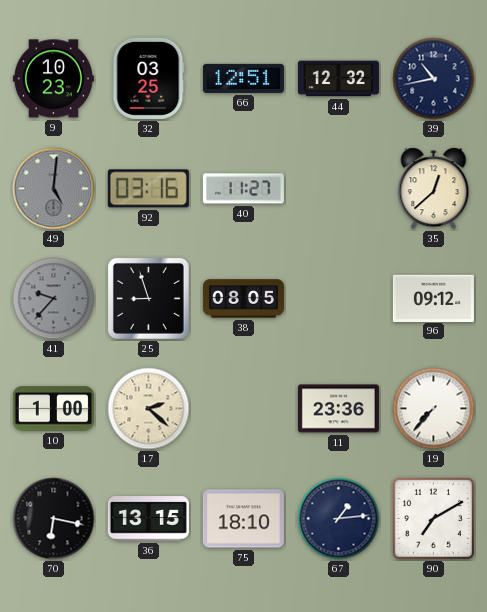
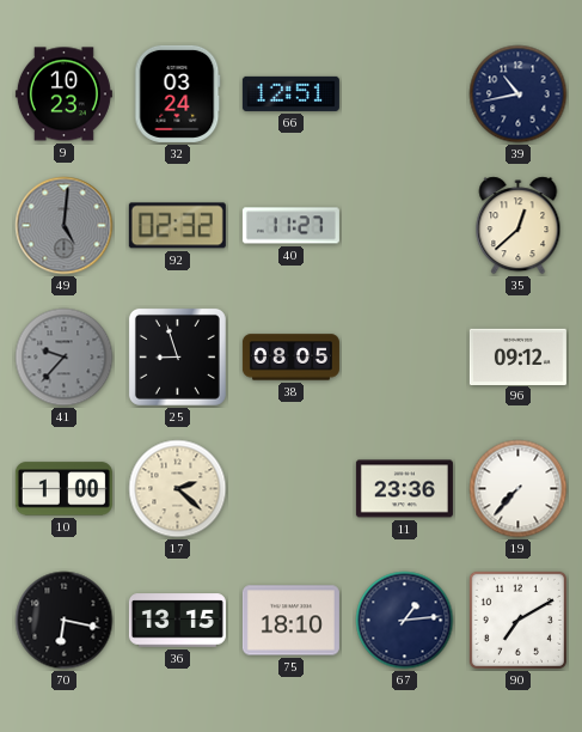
32: 03:25 -> 03:24 (178, 93)
44: 12:32 -> none (338, 79)
92: 03:16 -> 02:32 (177, 226)
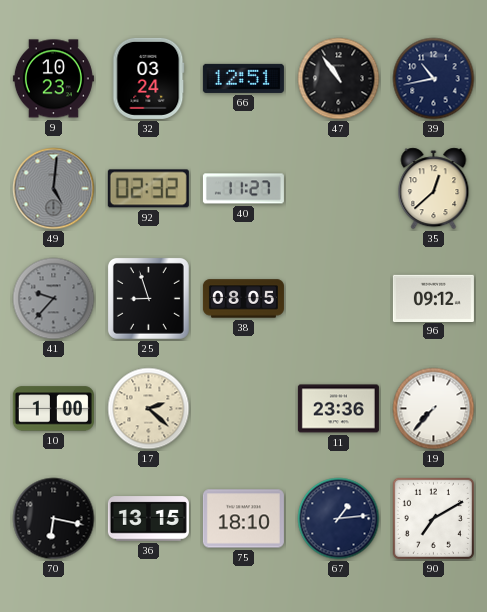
47: none -> 10:54 (339, 79)
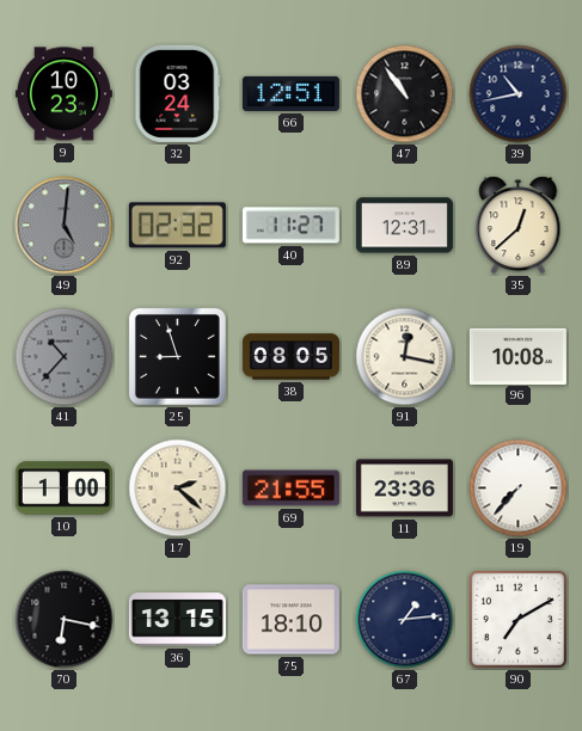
89: none -> 12:31 (404, 226)
41: 9:37 -> 10:37 (65, 357)
91: none -> 12:17 (405, 357)
96: 09:12 -> 10:08 (517, 356)
69: none -> 21:55 (290, 489)
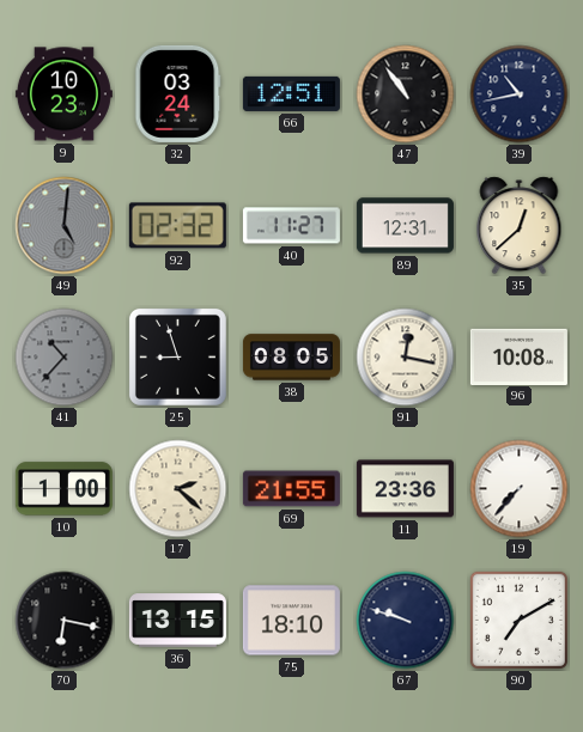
67: 1:14 -> 9:48 (406, 621)
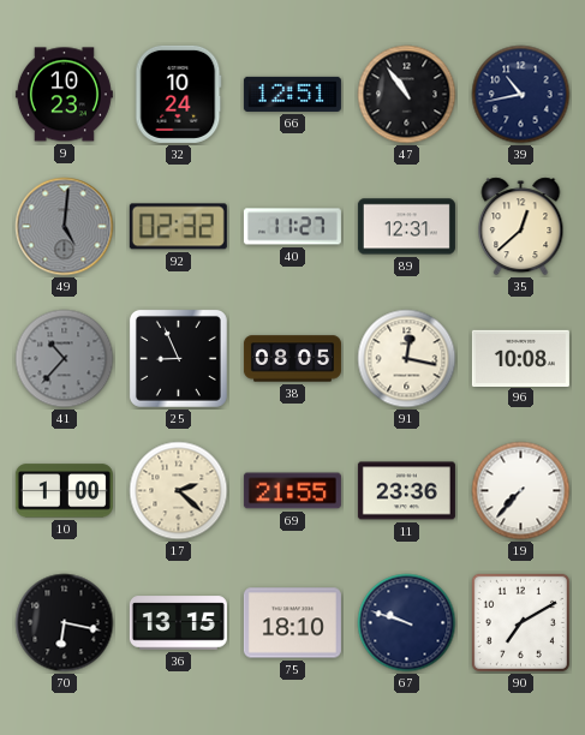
32: 03:24 -> 10:24 (179, 94)
25: 8:57 -> 8:56 (178, 358)
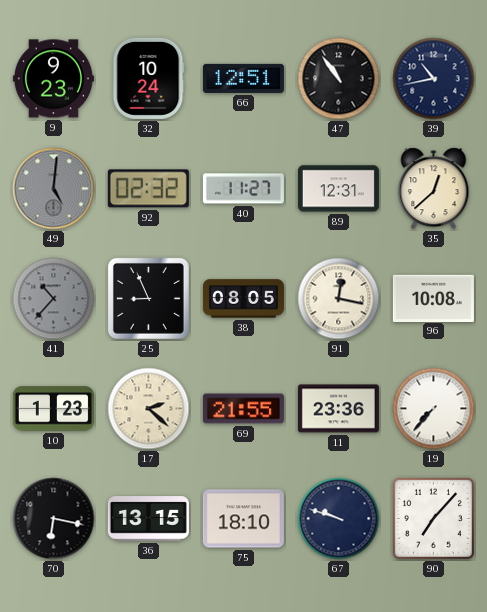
9: 10:23 -> 9:23 (53, 79)
10: 1:00 -> 1:23 (53, 409)
90: 7:10 -> 7:07 (433, 518)
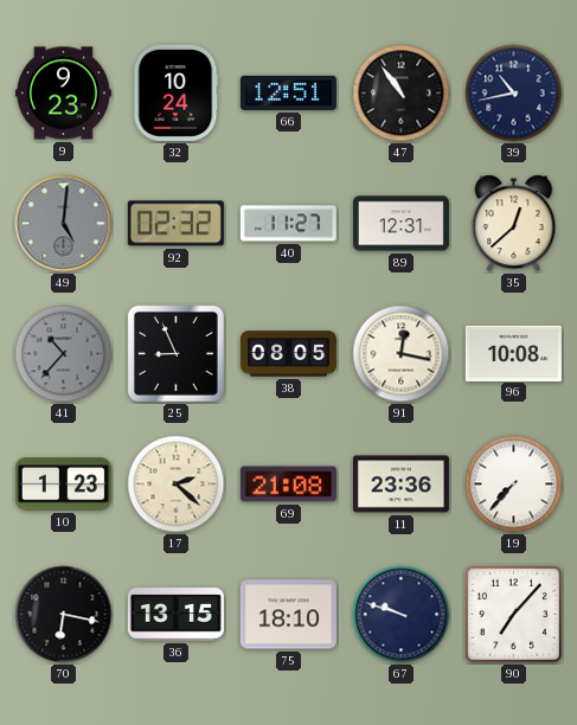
69: 21:55 -> 21:08 (288, 485)
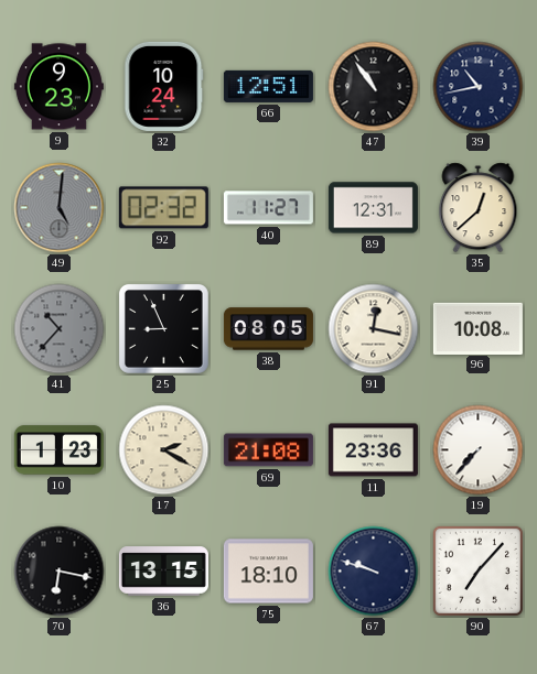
17: 2:22 -> 2:20 (164, 450)
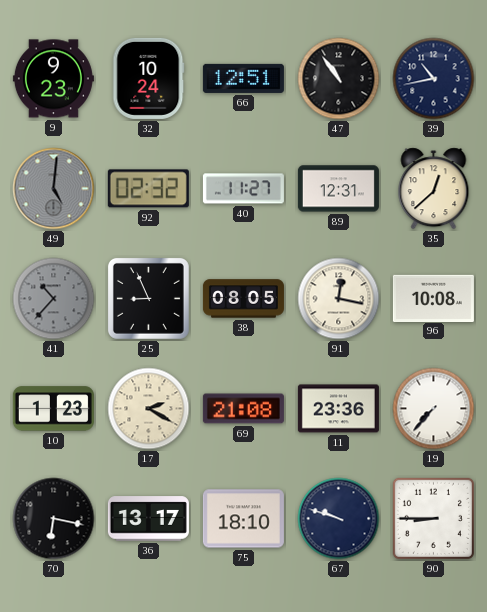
36: 13:15 -> 13:17 (148, 519)
90: 7:07 -> 8:45 (433, 518)
